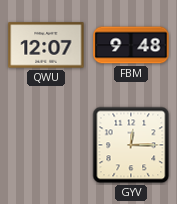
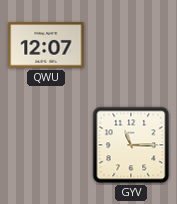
FBM: 9:48 -> none (131, 45)
GYV: 12:15 -> 11:15 (131, 145)
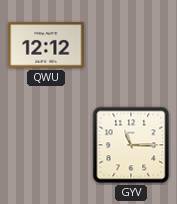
QWU: 12:07 -> 12:12 (46, 45)
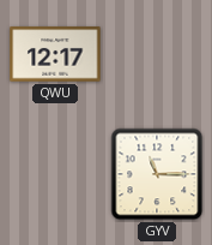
QWU: 12:12 -> 12:17 (55, 54)
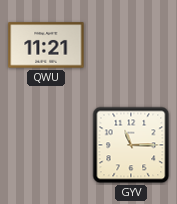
QWU: 12:17 -> 11:21 (46, 45)
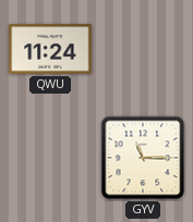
QWU: 11:21 -> 11:24 (50, 49)
